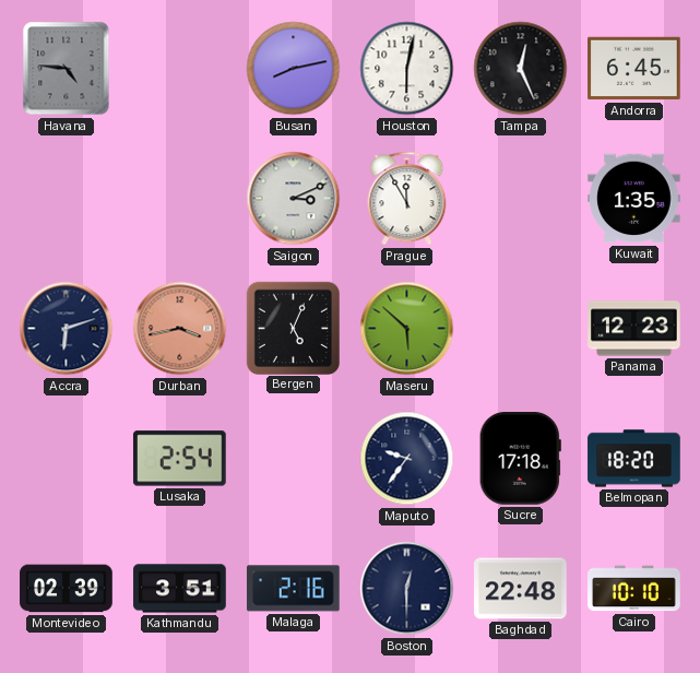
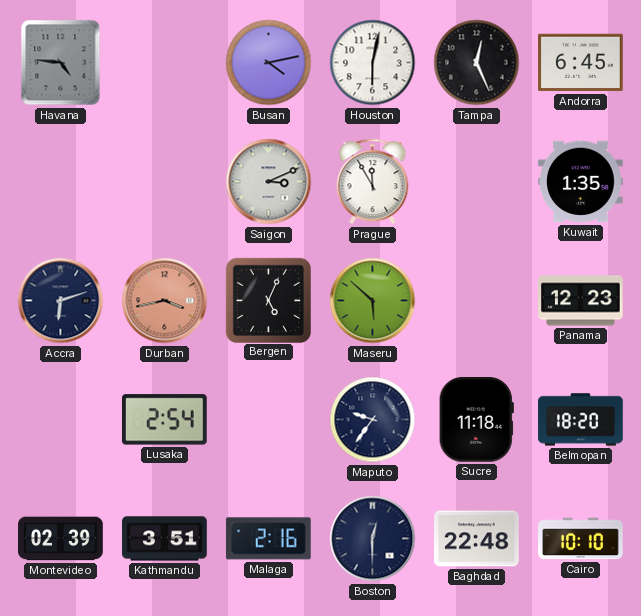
Busan: 8:13 -> 4:13 (269, 63)
Sucre: 17:18 -> 11:18 (476, 420)
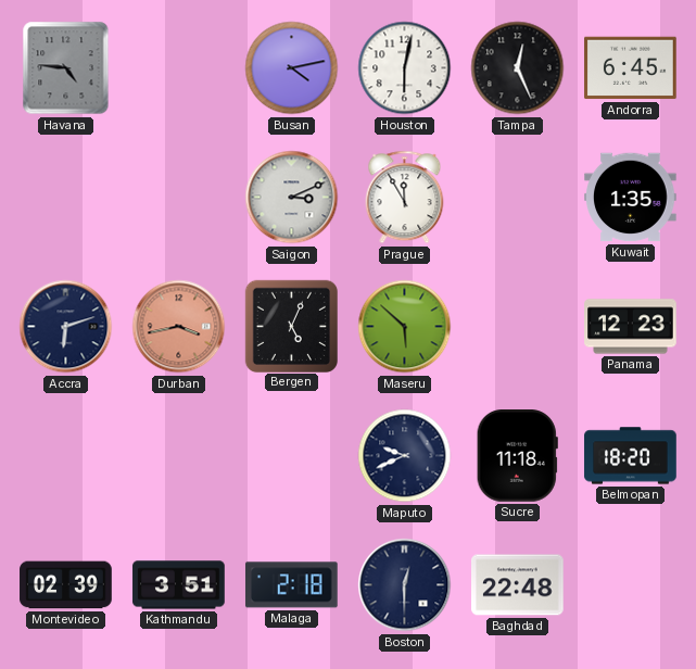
Lusaka: 2:54 -> none (164, 420)
Maputo: 9:36 -> 9:41 (405, 456)
Malaga: 2:16 -> 2:18 (291, 585)
Cairo: 10:10 -> none (581, 539)
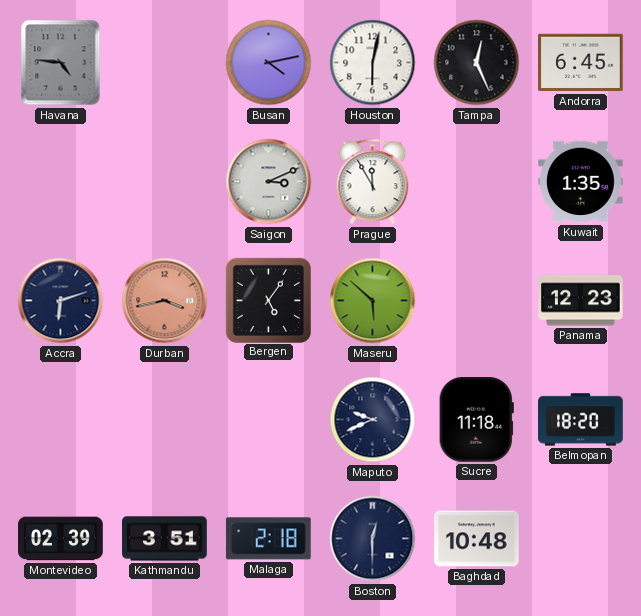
Bergen: 5:04 -> 5:06 (268, 300)
Baghdad: 22:48 -> 10:48 (477, 539)
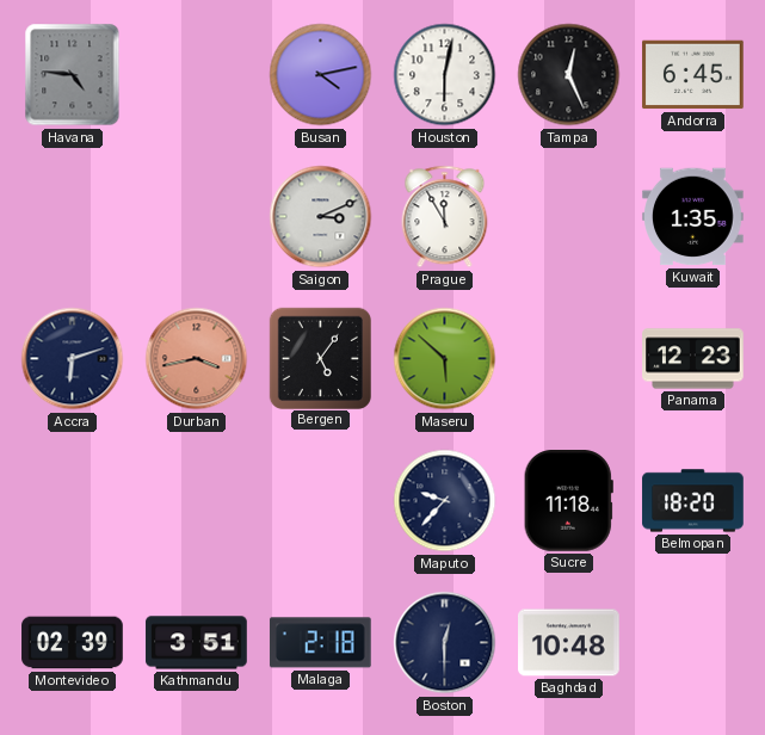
Maputo: 9:41 -> 9:37 (445, 501)
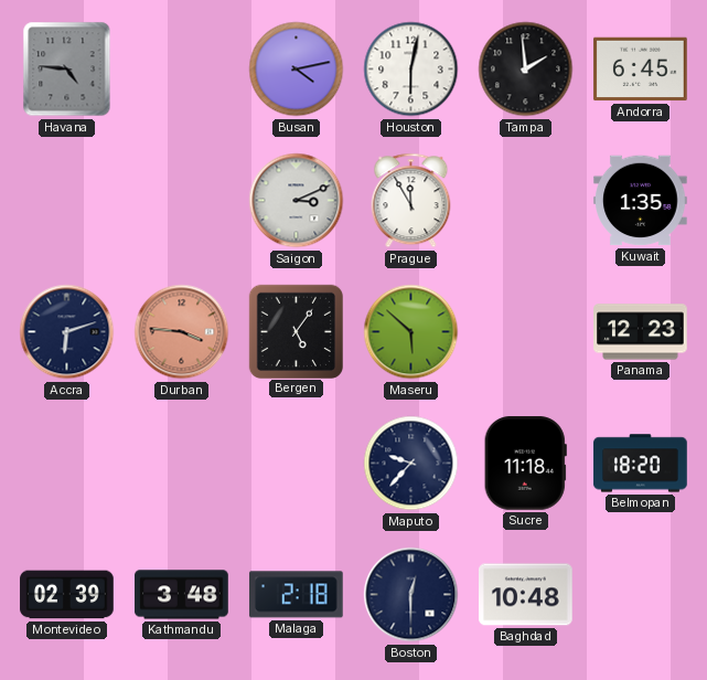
Tampa: 12:26 -> 1:59 (526, 70)
Durban: 3:43 -> 3:46 (182, 332)
Kathmandu: 3:51 -> 3:48 (182, 595)
